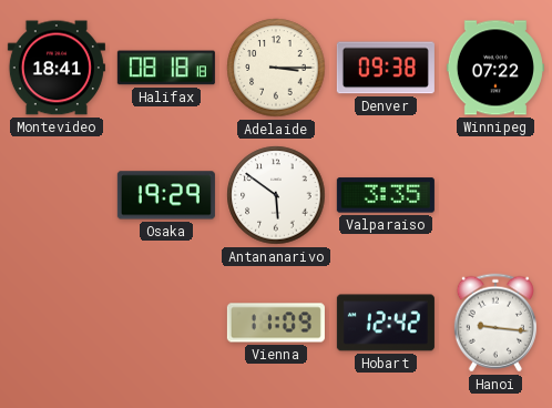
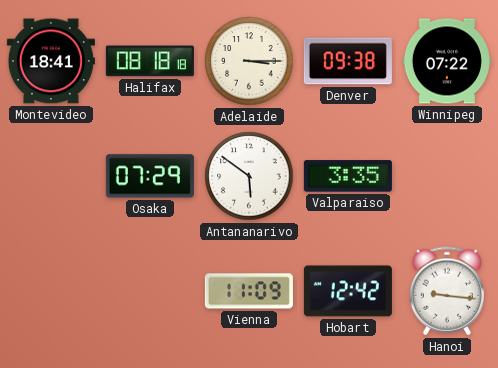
Osaka: 19:29 -> 07:29 (150, 176)
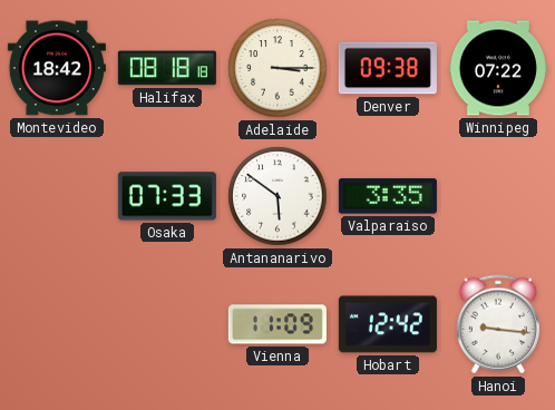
Montevideo: 18:41 -> 18:42 (57, 68)
Osaka: 07:29 -> 07:33 (167, 196)
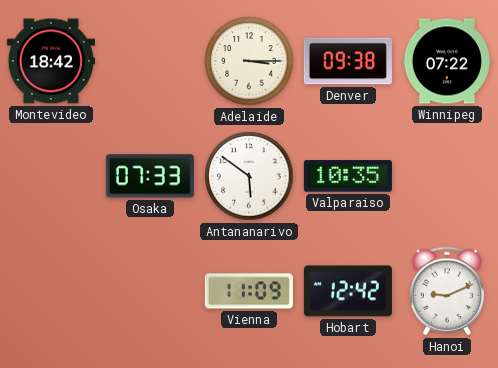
Halifax: 08:18 -> none (167, 68)
Valparaiso: 3:35 -> 10:35 (348, 176)
Hanoi: 9:16 -> 9:11 (447, 291)
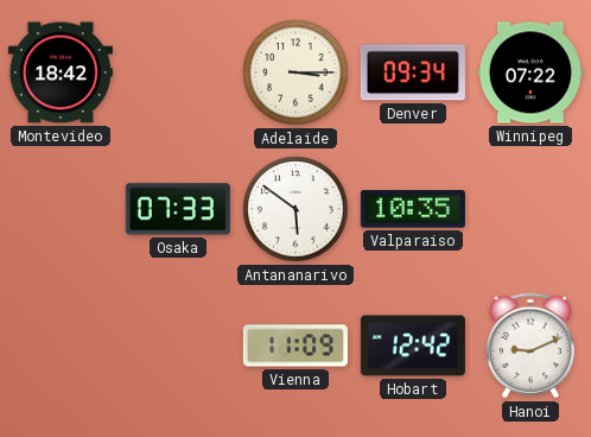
Denver: 09:38 -> 09:34 (413, 72)
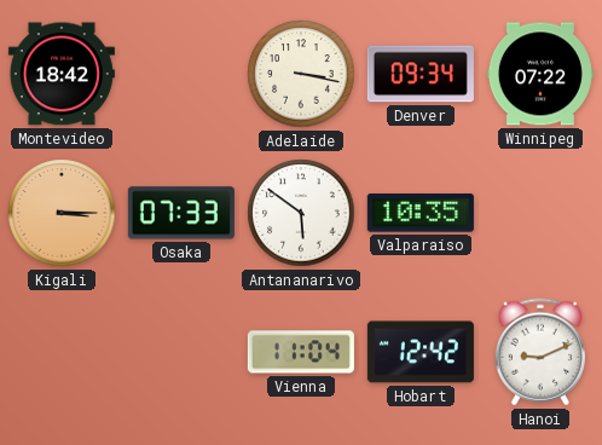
Adelaide: 3:15 -> 3:17 (301, 74)
Kigali: none -> 3:15 (62, 213)
Vienna: 11:09 -> 11:04 (301, 352)
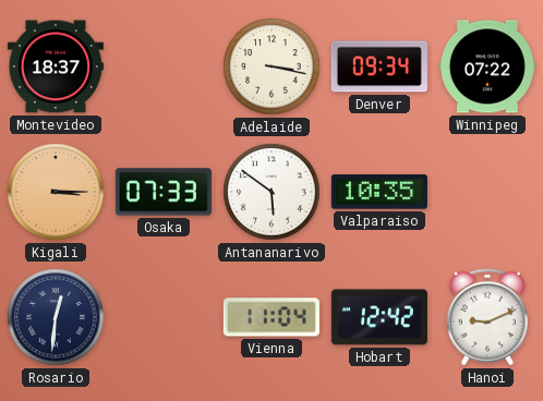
Montevideo: 18:42 -> 18:37 (56, 66)
Rosario: none -> 12:31 (56, 317)
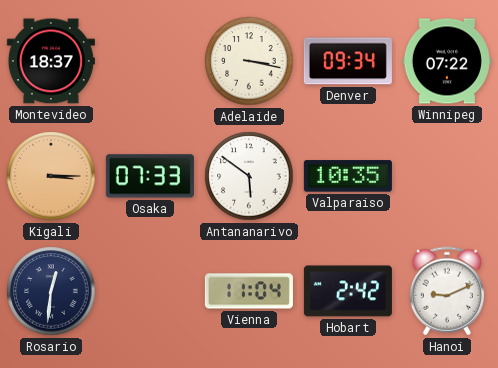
Hobart: 12:42 -> 2:42 (348, 291)
